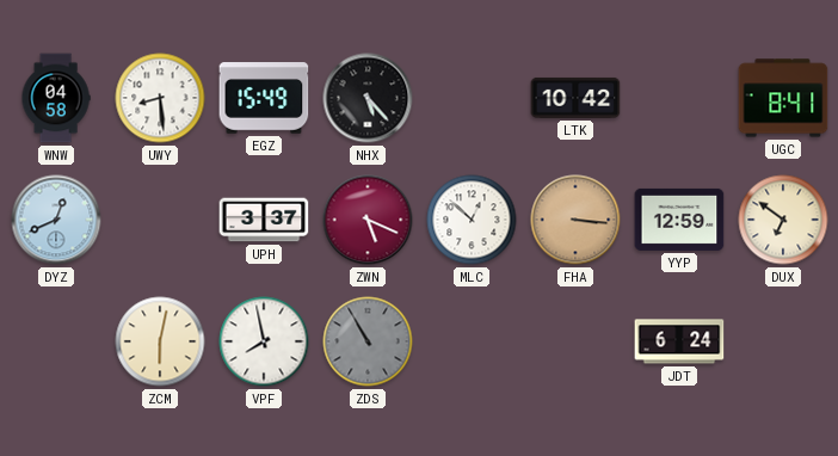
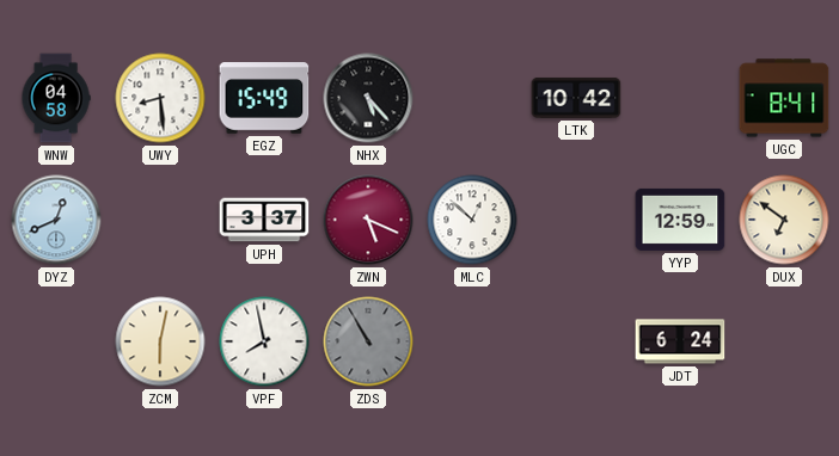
FHA: 3:16 -> none (575, 220)
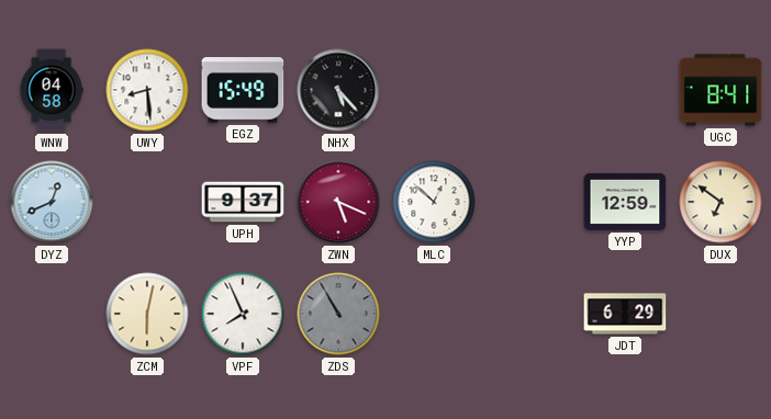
LTK: 10:42 -> none (576, 98)
UPH: 3:37 -> 9:37 (243, 202)
VPF: 7:58 -> 7:56 (243, 314)
JDT: 6:24 -> 6:29 (625, 314)
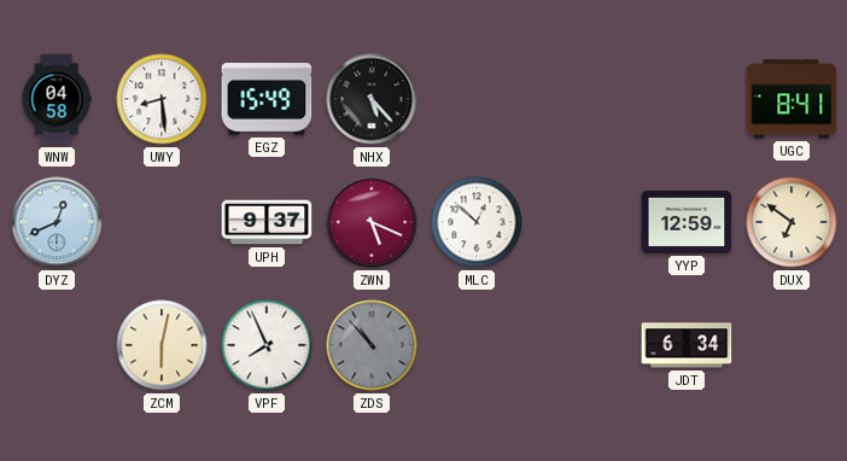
ZDS: 10:55 -> 10:53 (372, 345)
JDT: 6:29 -> 6:34 (687, 345)
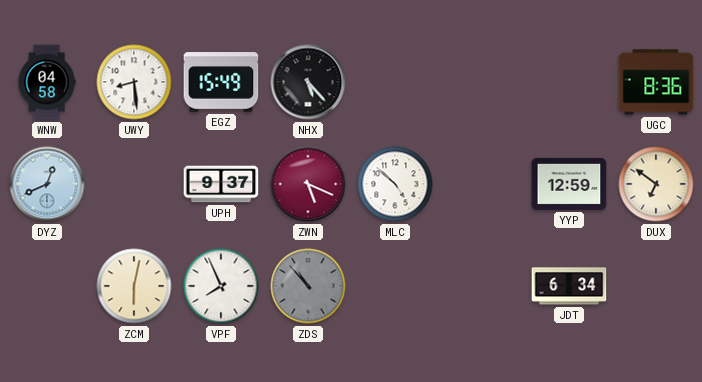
UGC: 8:41 -> 8:36 (656, 82)
MLC: 12:52 -> 4:52 (395, 184)
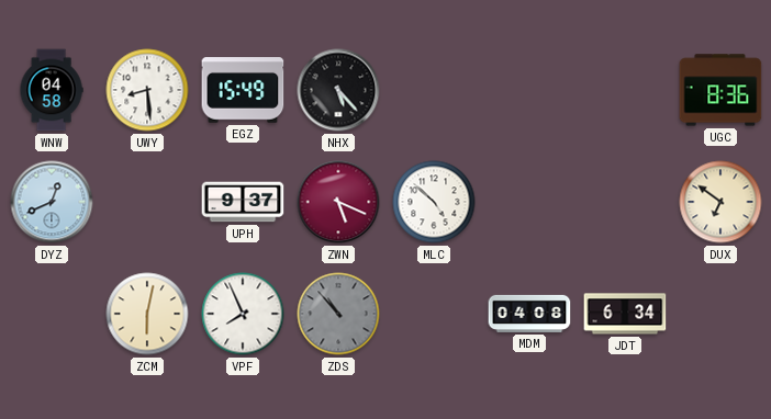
YYP: 12:59 -> none (569, 184)
MDM: none -> 04:08 (529, 314)
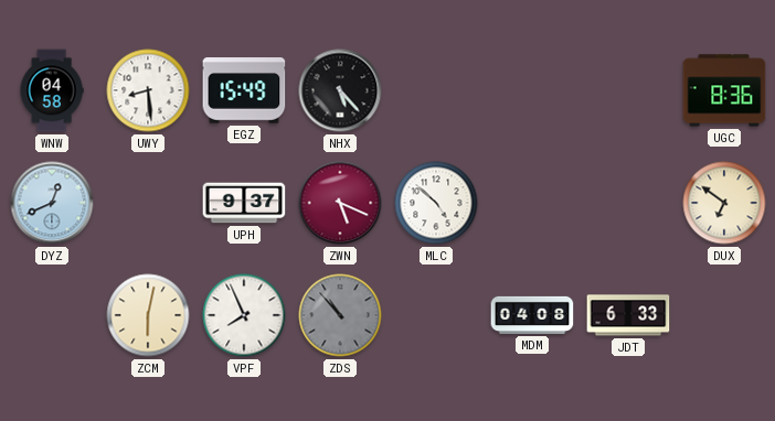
JDT: 6:34 -> 6:33 (628, 315)
